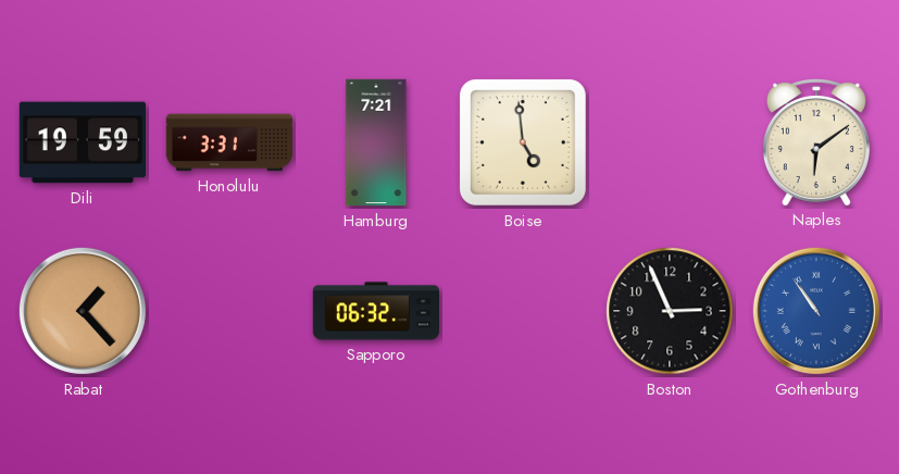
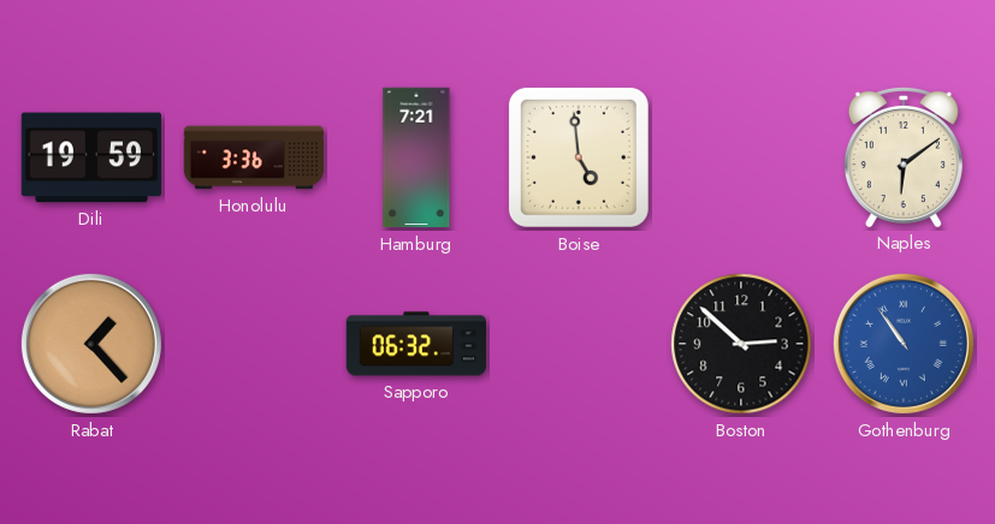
Honolulu: 3:31 -> 3:36 (254, 157)
Boston: 2:56 -> 2:52 (741, 344)
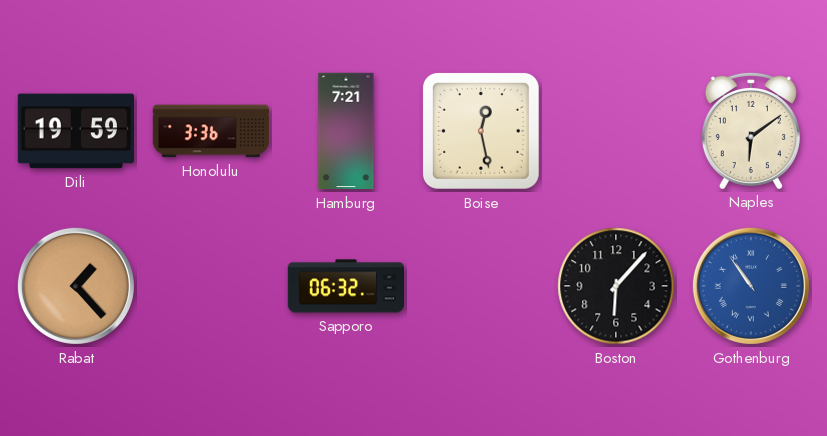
Boise: 4:59 -> 12:28 (481, 131)
Boston: 2:52 -> 6:07 (616, 286)
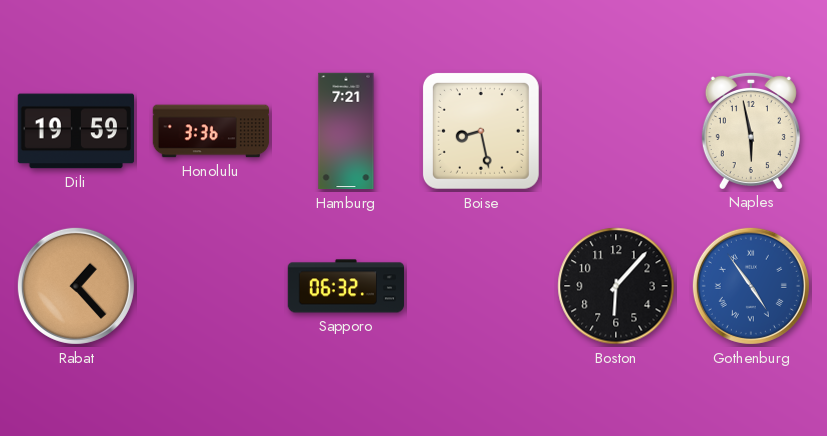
Boise: 12:28 -> 8:28 (481, 131)
Naples: 6:09 -> 5:58 (751, 130)
Gothenburg: 10:54 -> 4:54 (751, 286)
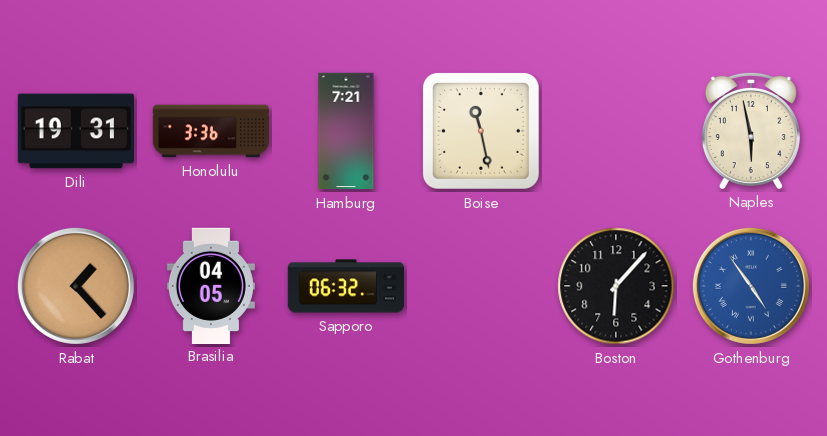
Dili: 19:59 -> 19:31 (75, 131)
Boise: 8:28 -> 11:28 (481, 131)
Brasilia: none -> 04:05 (211, 285)
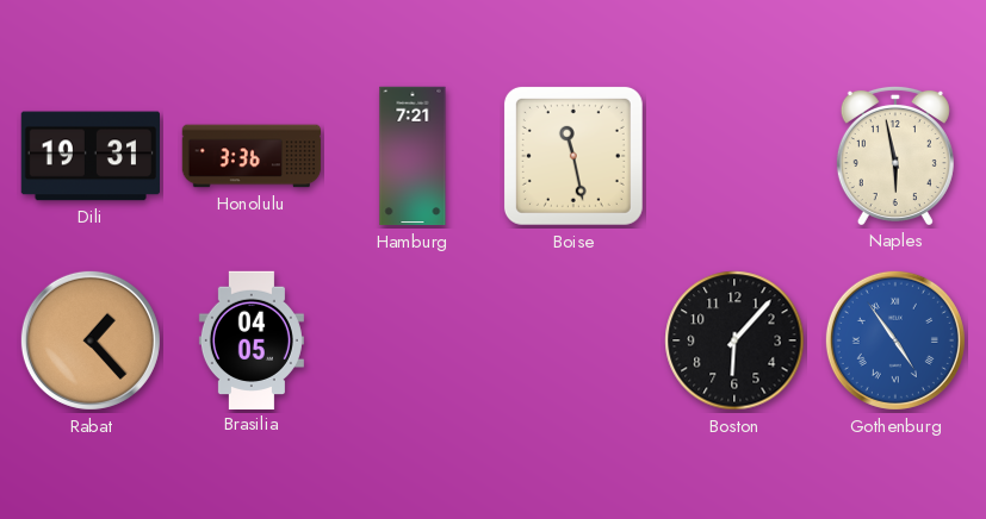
Sapporo: 06:32 -> none (346, 286)
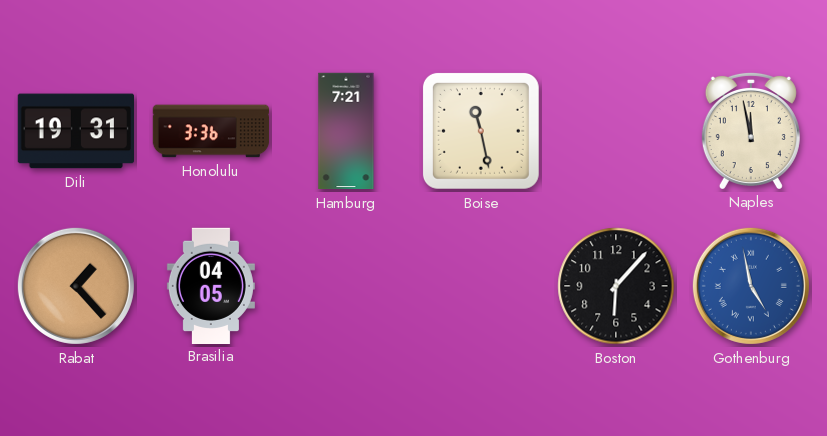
Naples: 5:58 -> 11:58 (751, 130)
Gothenburg: 4:54 -> 4:58 (751, 286)
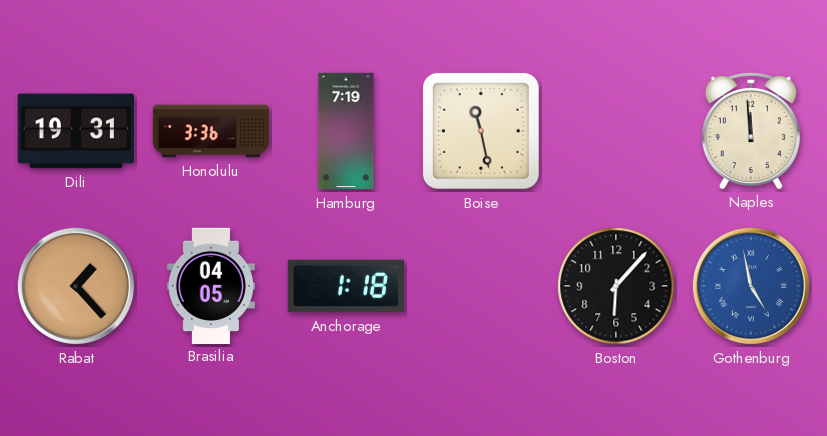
Hamburg: 7:21 -> 7:19 (346, 131)
Naples: 11:58 -> 11:59 (751, 130)
Anchorage: none -> 1:18 (346, 286)
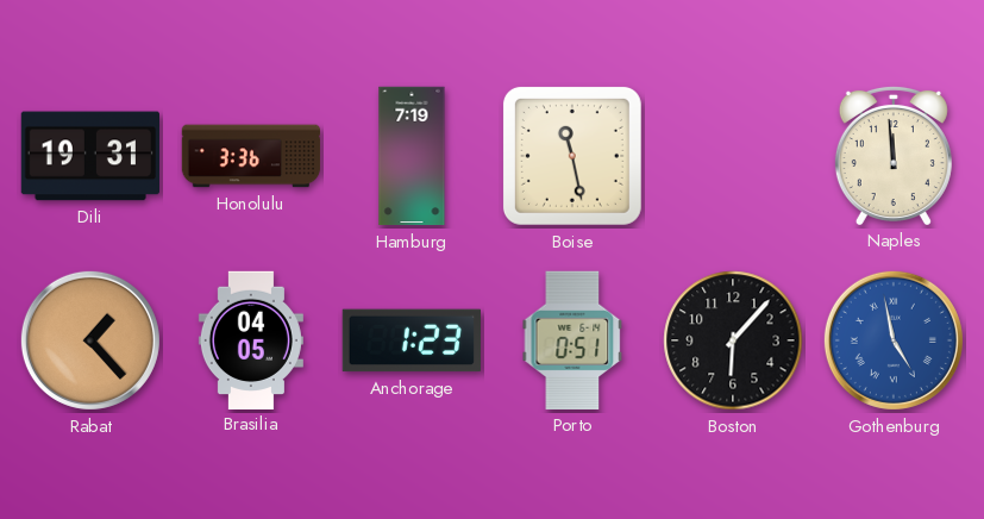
Anchorage: 1:18 -> 1:23 (412, 340)
Porto: none -> 0:51 (572, 340)
